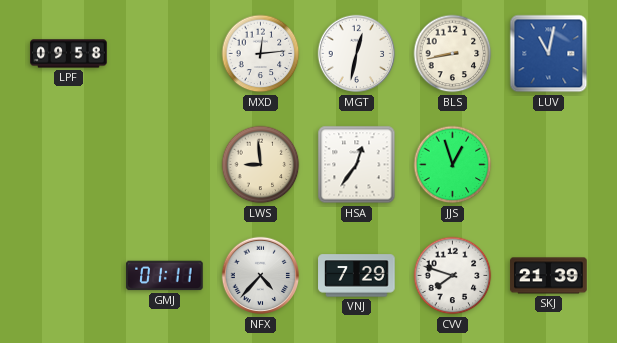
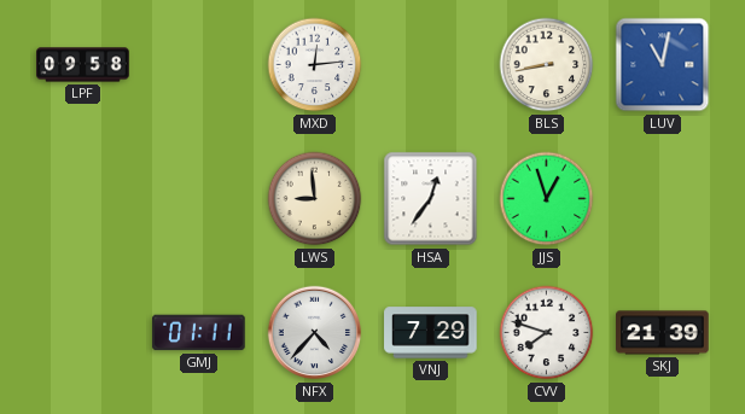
MGT: 12:32 -> none (357, 54)
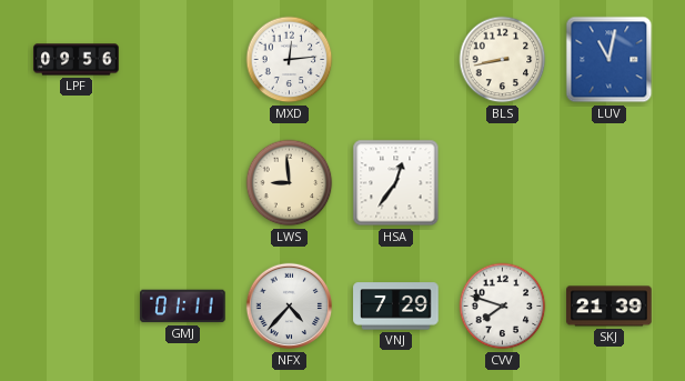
LPF: 09:58 -> 09:56 (77, 60)
JJS: 12:57 -> none (547, 199)
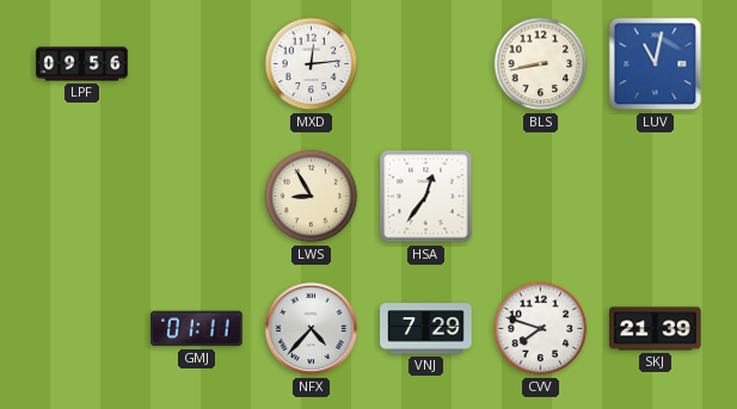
LWS: 8:59 -> 8:55 (312, 197)
